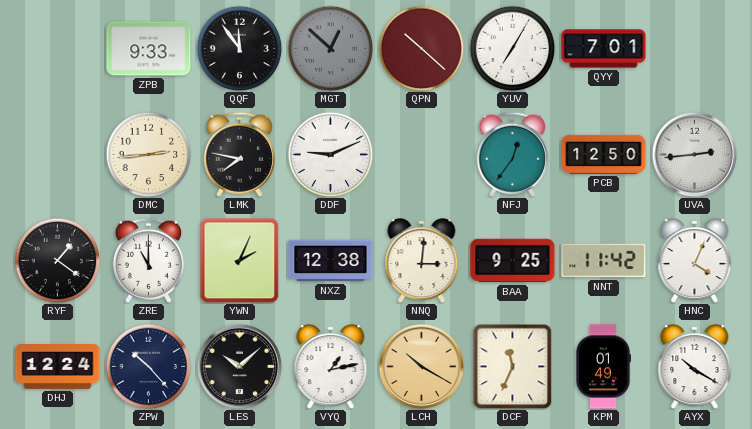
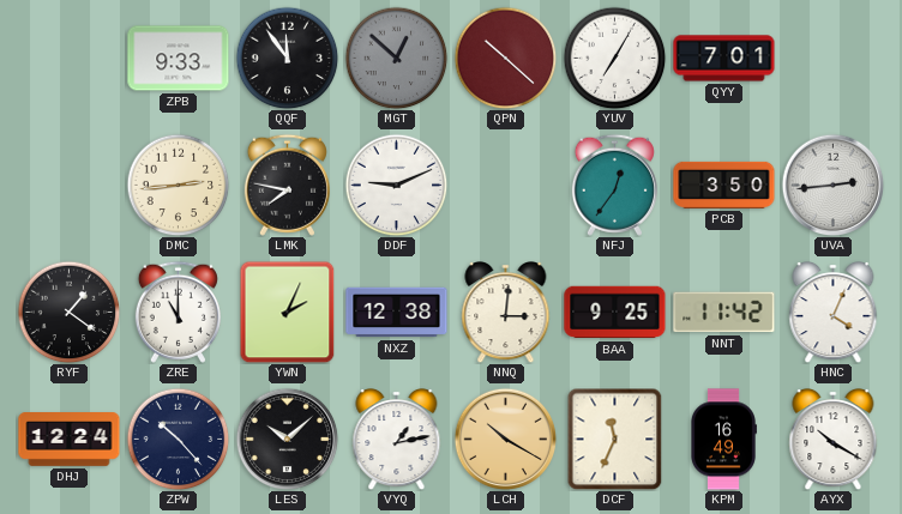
PCB: 12:50 -> 3:50 (724, 185)
KPM: 01:49 -> 16:49 (724, 440)
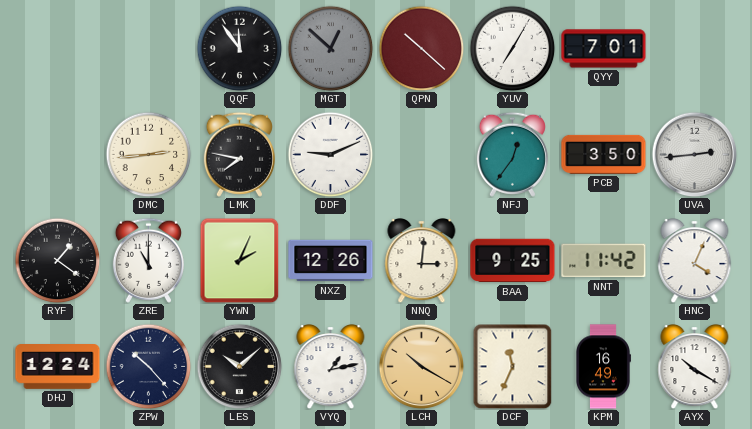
ZPB: 9:33 -> none (179, 59)
NXZ: 12:38 -> 12:26 (331, 261)
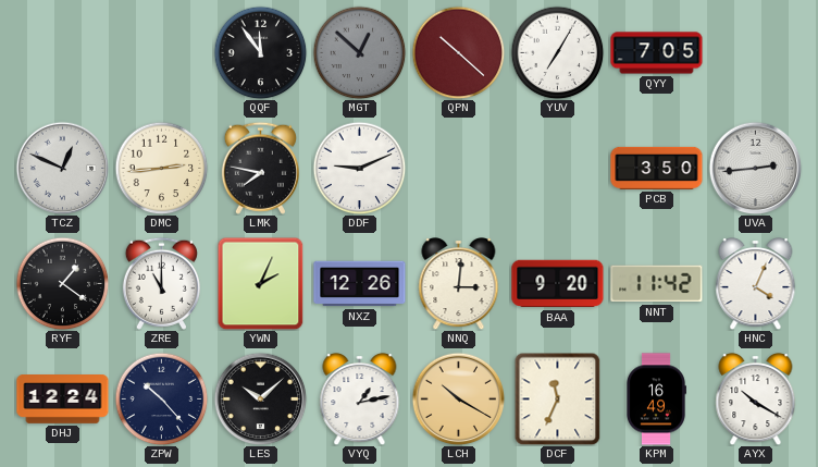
QYY: 7:01 -> 7:05 (657, 53)
TCZ: none -> 12:49 (62, 168)
NFJ: 12:36 -> none (512, 154)
BAA: 9:25 -> 9:20 (558, 284)
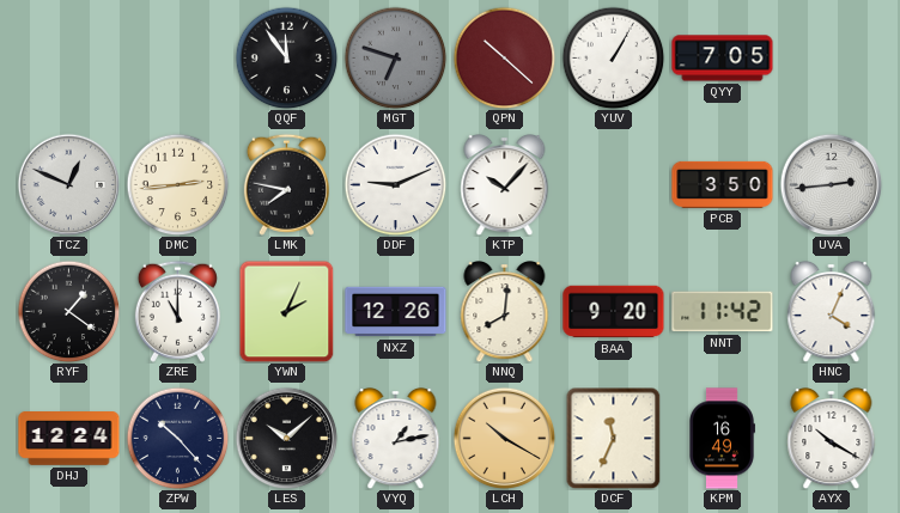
MGT: 12:52 -> 6:48 (395, 57)
YUV: 7:05 -> 1:05 (613, 57)
KTP: none -> 10:07 (505, 185)
NNQ: 3:01 -> 8:01 (505, 312)
